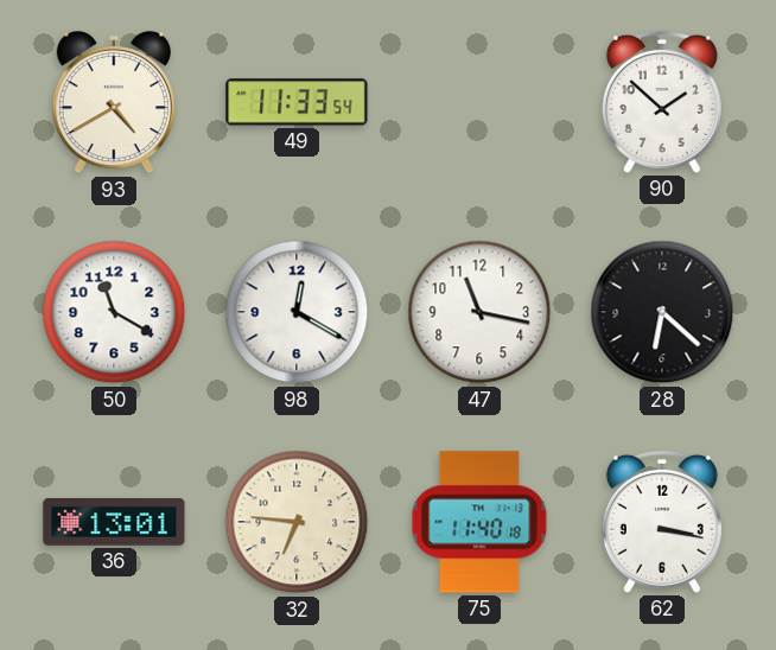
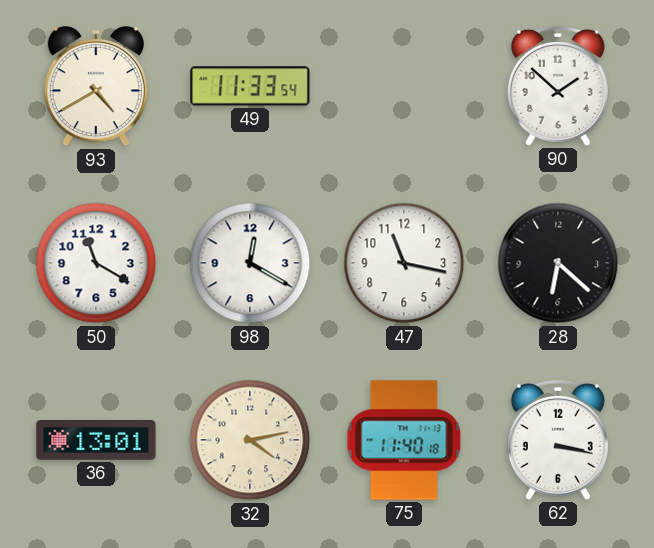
32: 6:46 -> 4:13 (250, 440)
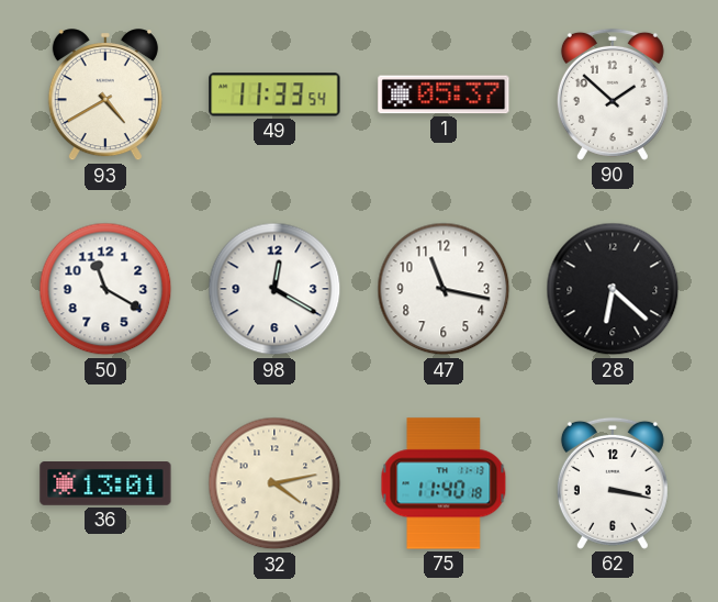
1: none -> 05:37 (444, 94)
